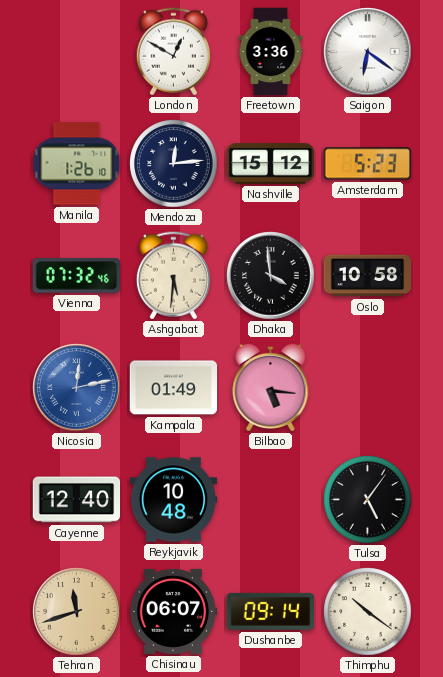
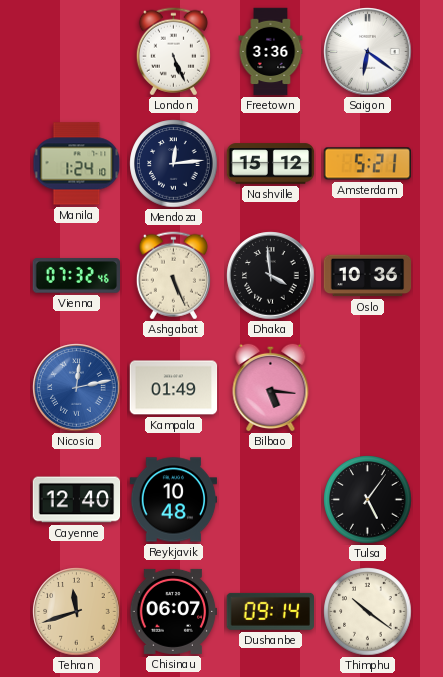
London: 12:50 -> 5:26 (173, 52)
Manila: 1:26 -> 1:24 (77, 164)
Amsterdam: 5:23 -> 5:21 (368, 164)
Ashgabat: 5:31 -> 5:26 (173, 276)
Oslo: 10:58 -> 10:36 (368, 276)
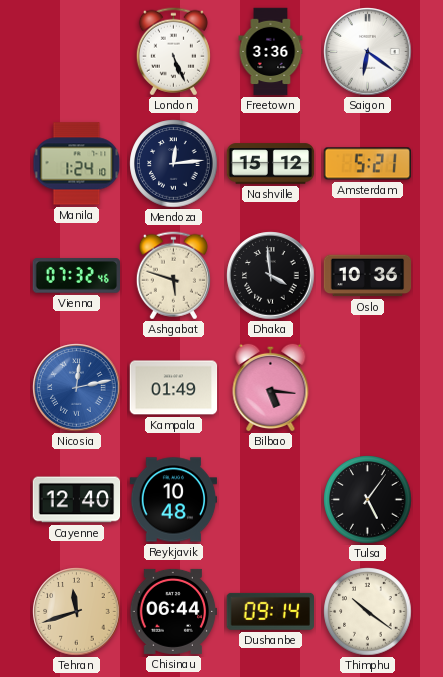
Ashgabat: 5:26 -> 5:48 (173, 276)
Chisinau: 06:07 -> 06:44 (174, 611)
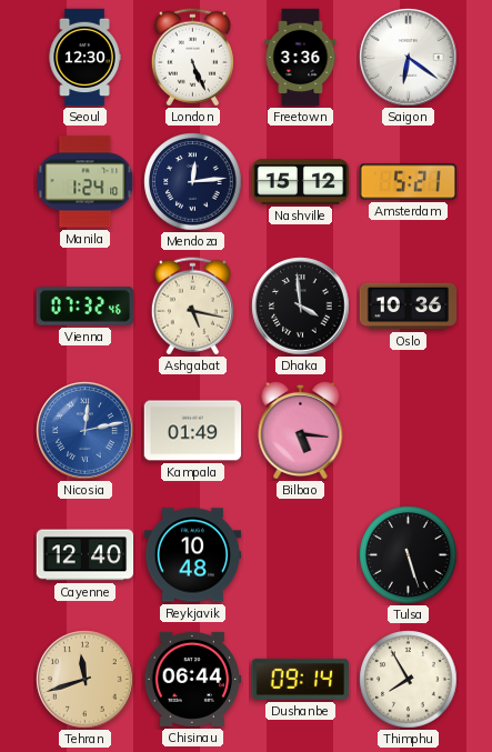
Seoul: none -> 12:30 (84, 58)
Ashgabat: 5:48 -> 5:17 (192, 307)
Tulsa: 5:06 -> 5:27 (409, 555)
Thimphu: 10:21 -> 7:55 (409, 680)
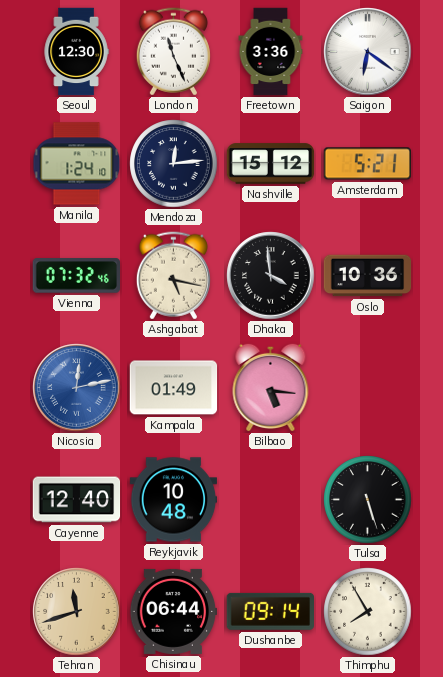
London: 5:26 -> 11:26 (173, 52)
